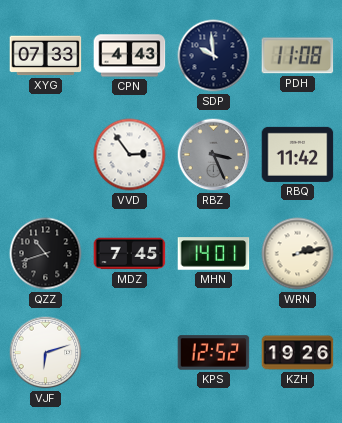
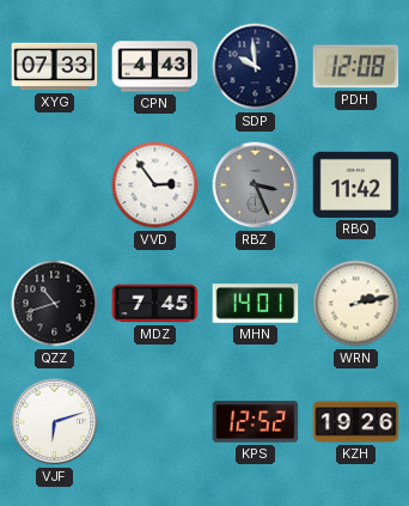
PDH: 11:08 -> 12:08 (356, 67)
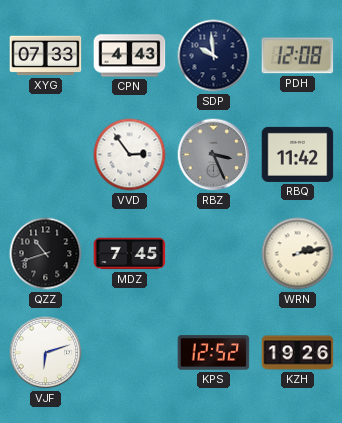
MHN: 14:01 -> none (256, 304)
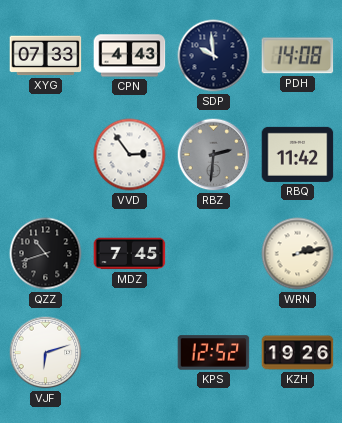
PDH: 12:08 -> 14:08 (298, 56)
RBZ: 3:26 -> 2:31 (214, 155)
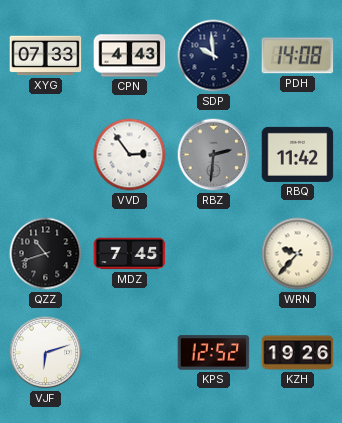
WRN: 2:13 -> 9:37 (298, 254)
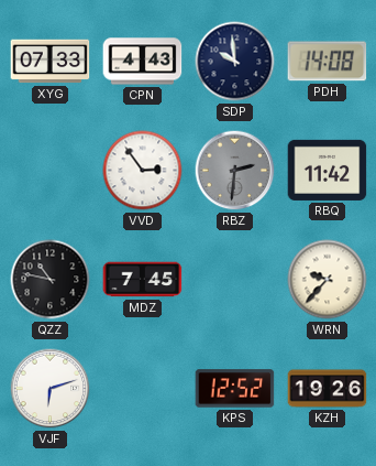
QZZ: 10:42 -> 10:47 (51, 280)
